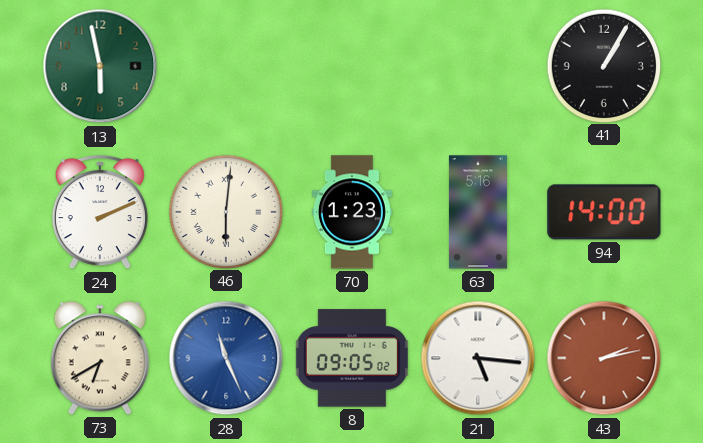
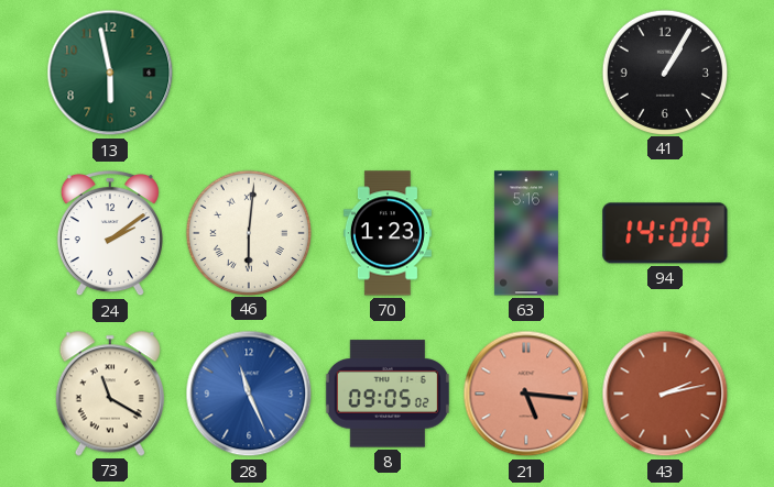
24: 2:11 -> 2:09 (110, 233)
73: 6:40 -> 11:20 (110, 394)
21 dial: white -> salmon (526, 394)
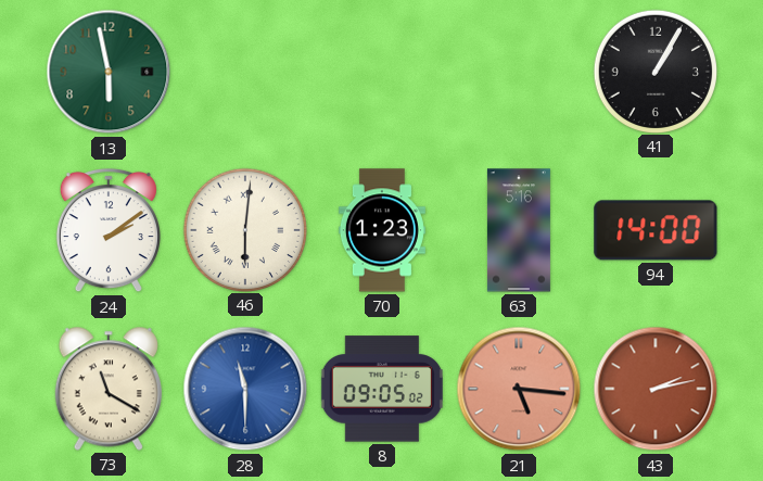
28: 11:26 -> 11:30 (245, 389)
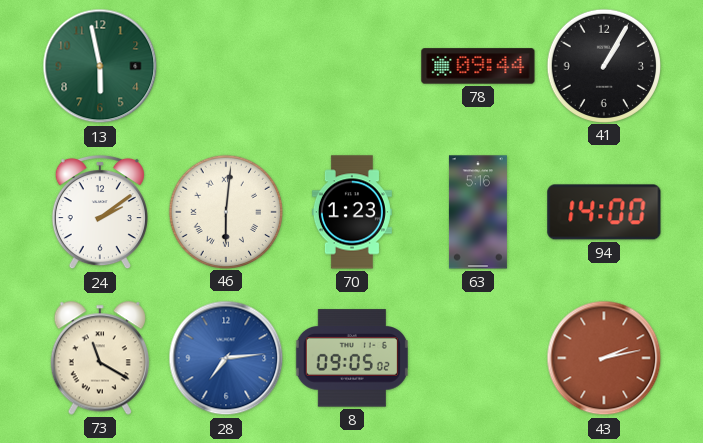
78: none -> 09:44 (478, 66)
28: 11:30 -> 7:14 (226, 358)
21: 5:16 -> none (519, 389)
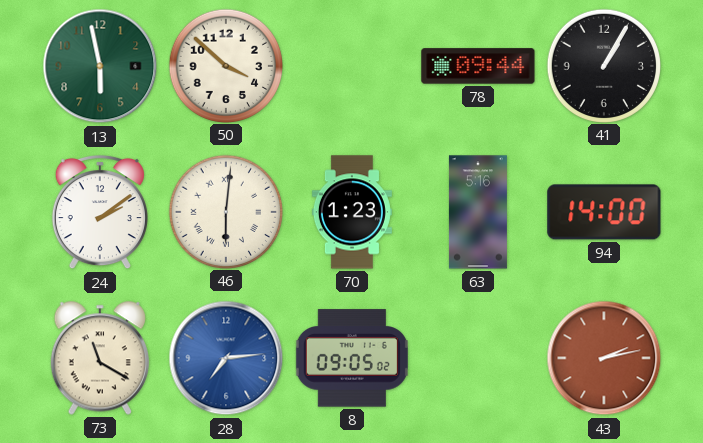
50: none -> 3:52 (225, 65)
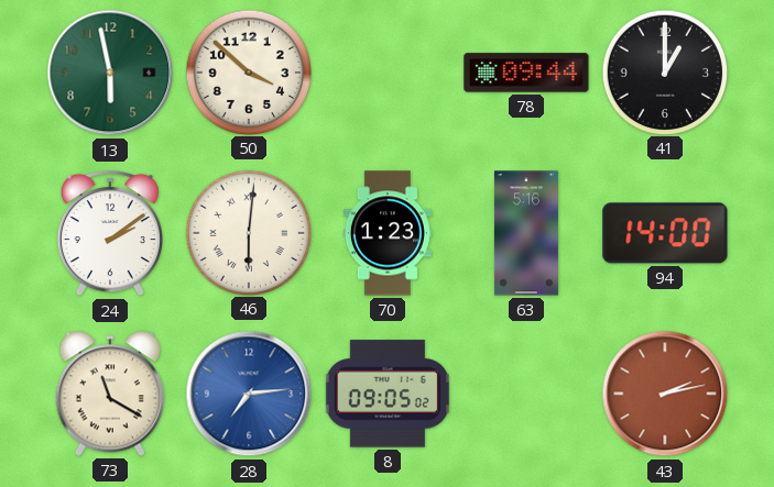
41: 1:05 -> 1:00 (664, 71)
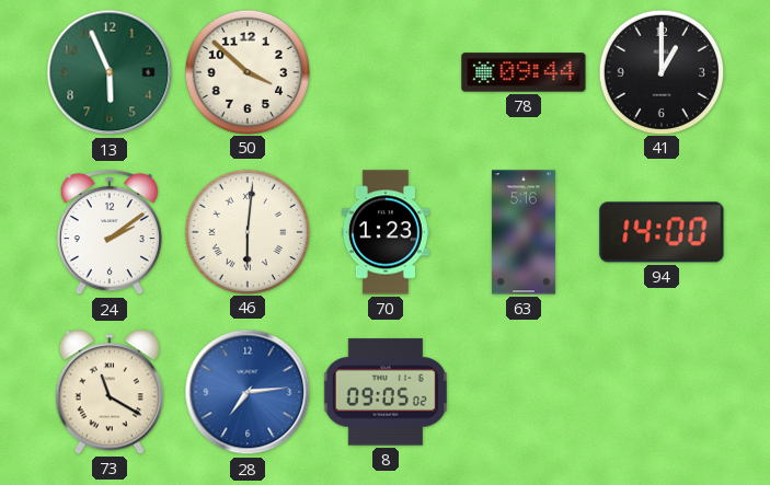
13: 5:58 -> 5:56 (110, 72)
43: 2:13 -> none (665, 394)
